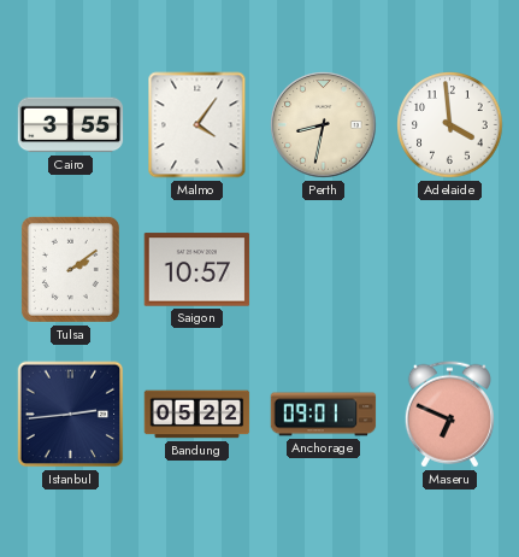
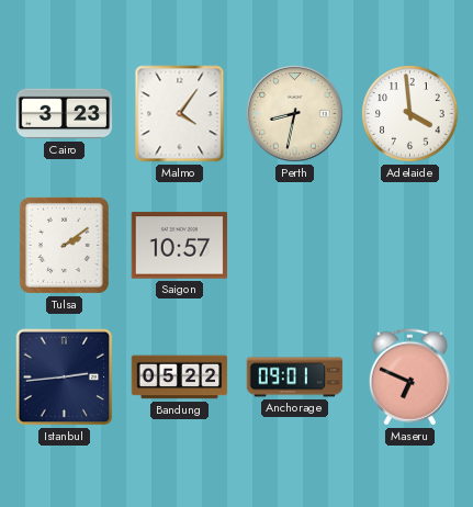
Cairo: 3:55 -> 3:23 (65, 114)
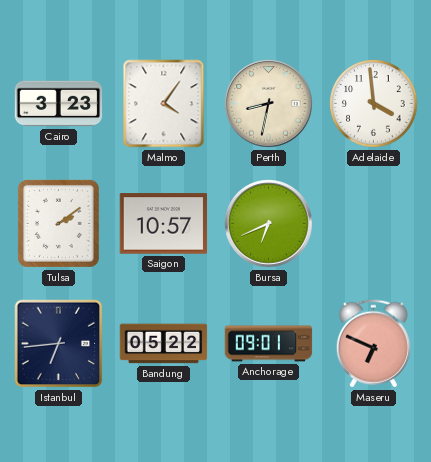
Bursa: none -> 6:41 (269, 224)
Istanbul: 2:44 -> 6:44 (59, 344)
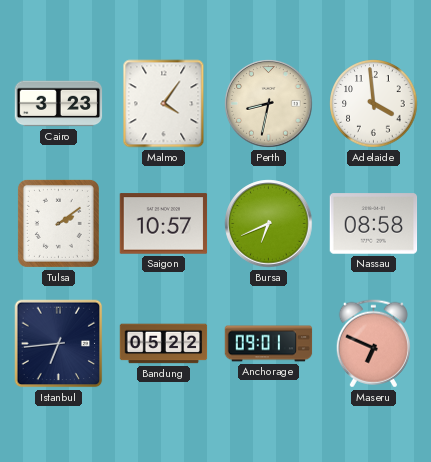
Nassau: none -> 08:58 (374, 224)
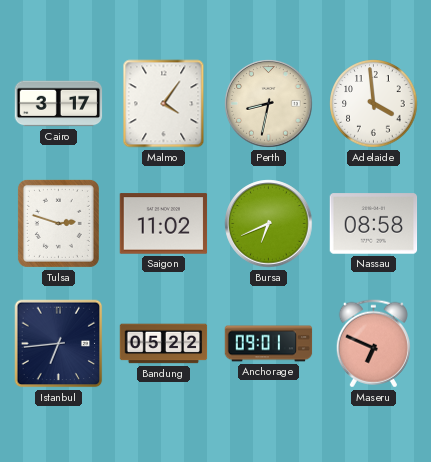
Cairo: 3:23 -> 3:17 (59, 104)
Tulsa: 2:09 -> 2:48 (58, 223)
Saigon: 10:57 -> 11:02 (164, 224)
